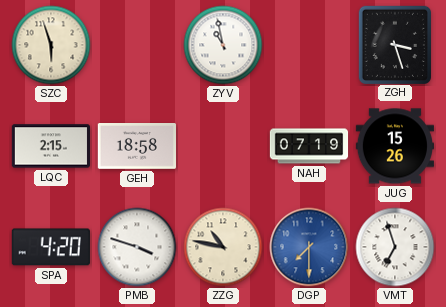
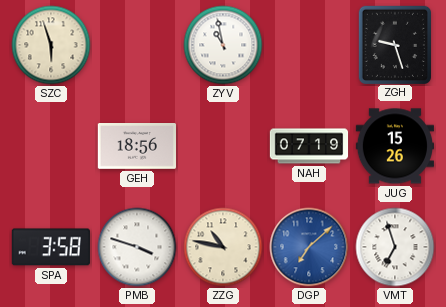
ZGH: 3:27 -> 9:27 (394, 44)
LQC: 2:15 -> none (50, 146)
GEH: 18:58 -> 18:56 (136, 147)
SPA: 4:20 -> 3:58 (51, 247)
DGP: 7:30 -> 7:08 (309, 247)
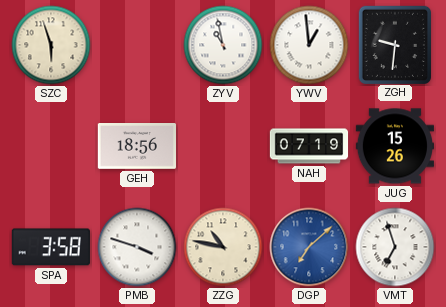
YWV: none -> 12:59 (309, 45)
ZGH: 9:27 -> 9:31 (394, 44)
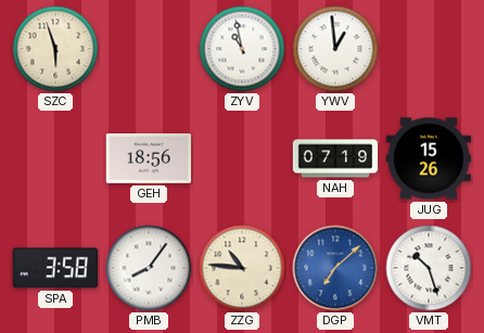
ZGH: 9:31 -> none (394, 44)
PMB: 3:48 -> 8:06 (149, 268)
ZZG: 10:47 -> 10:46 (242, 268)
VMT: 6:57 -> 10:27 (429, 268)
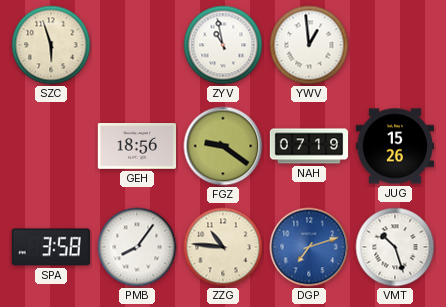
FGZ: none -> 9:21 (223, 146)
DGP: 7:08 -> 7:12 (309, 247)
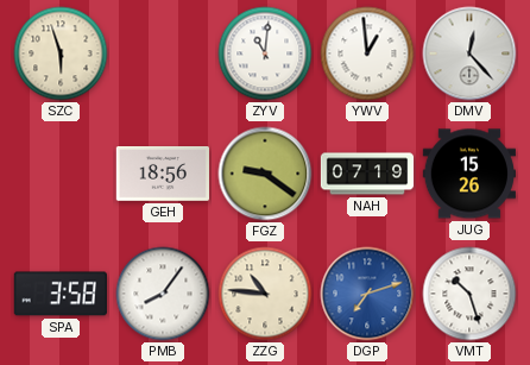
ZYV: 10:58 -> 11:01 (265, 54)
DMV: none -> 12:23 (469, 54)
